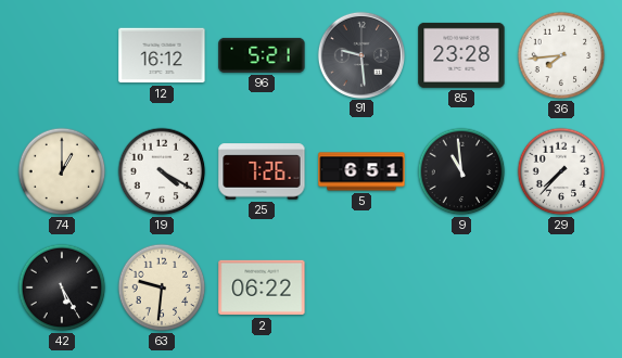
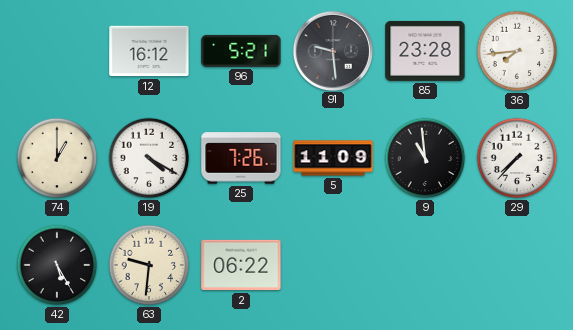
5: 6:51 -> 11:09 (333, 158)
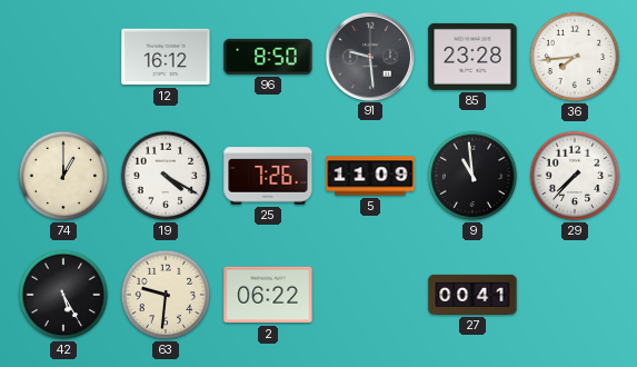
96: 5:21 -> 8:50 (268, 57)
27: none -> 00:41 (472, 295)
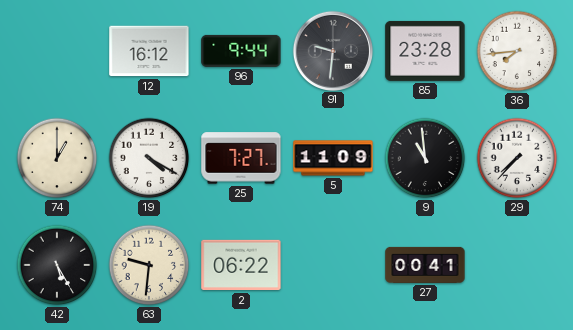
96: 8:50 -> 9:44 (241, 51)
91: 9:29 -> 9:31 (332, 50)
25: 7:26 -> 7:27 (241, 158)
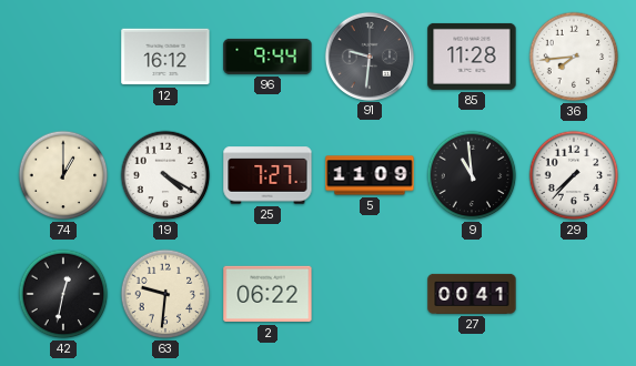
85: 23:28 -> 11:28 (472, 57)
42: 5:25 -> 12:32 (63, 294)
